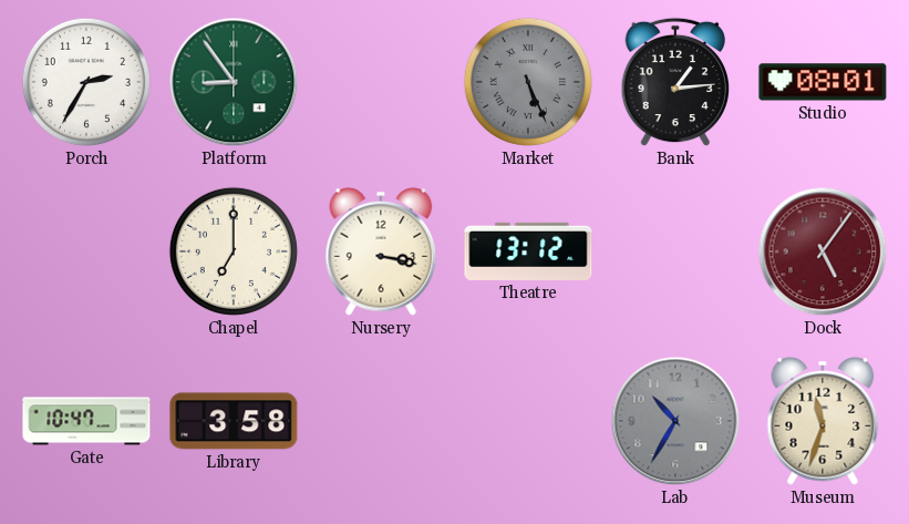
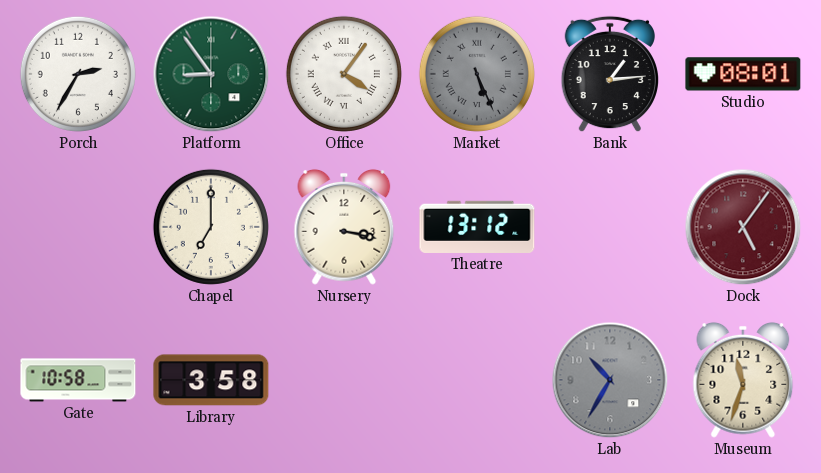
Office: none -> 4:06 (344, 74)
Gate: 10:47 -> 10:58 (78, 380)
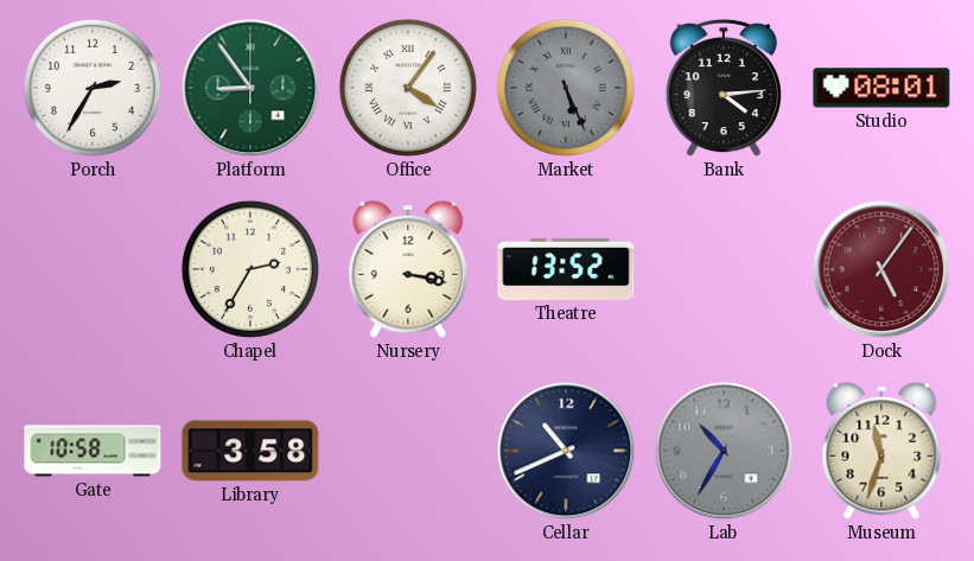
Bank: 1:14 -> 4:14 (722, 88)
Chapel: 7:00 -> 2:35 (250, 269)
Theatre: 13:12 -> 13:52 (566, 269)
Cellar: none -> 10:41 (566, 451)
